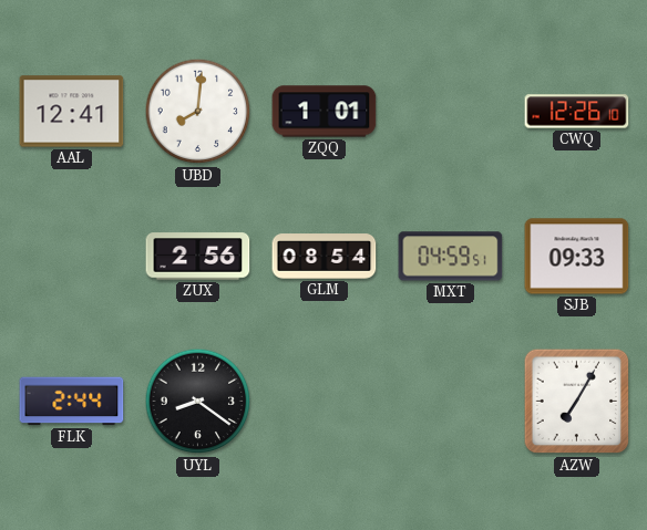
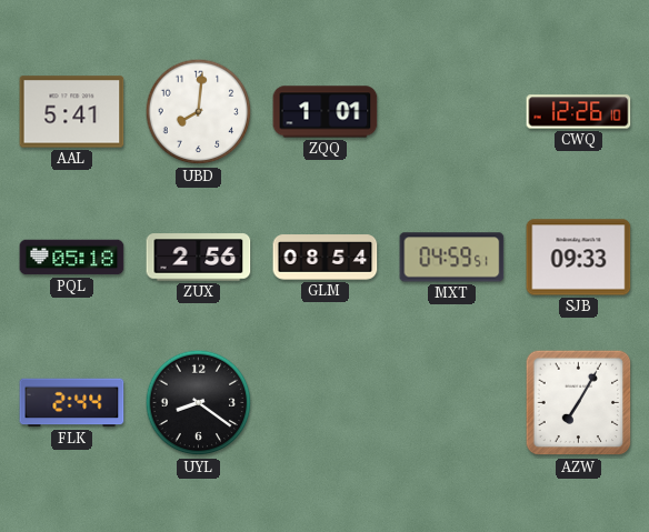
AAL: 12:41 -> 5:41 (72, 112)
PQL: none -> 05:18 (72, 258)
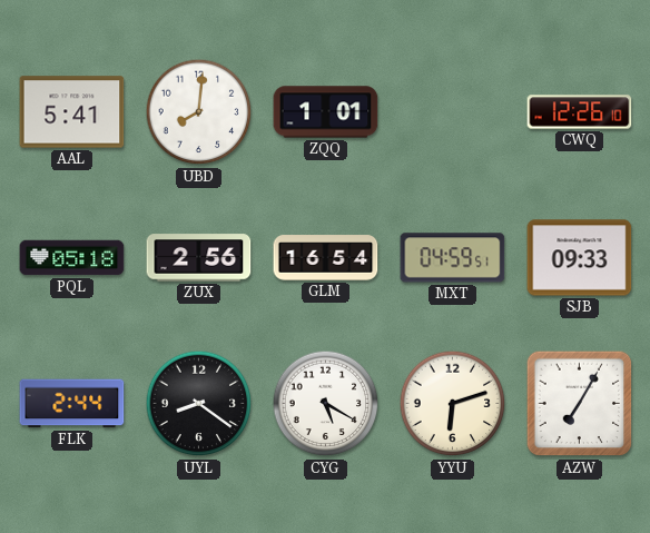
GLM: 08:54 -> 16:54 (326, 258)
CYG: none -> 5:20 (326, 404)
YYU: none -> 6:12 (453, 404)
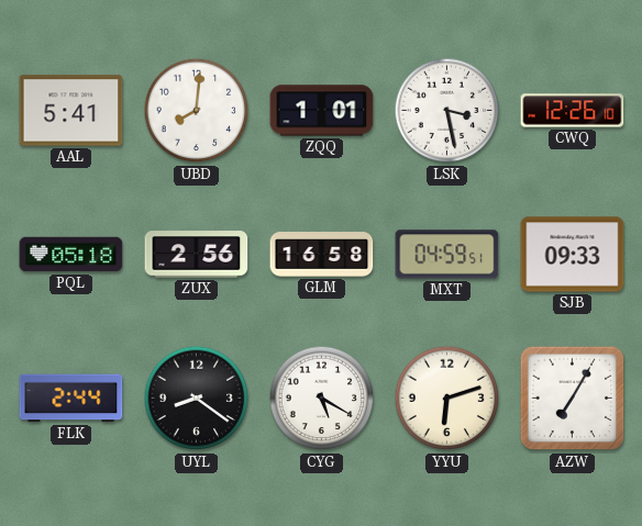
LSK: none -> 3:28 (447, 111)
GLM: 16:54 -> 16:58 (322, 255)
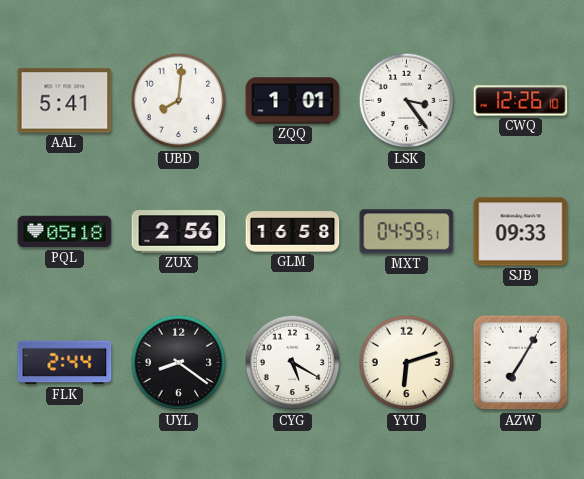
LSK: 3:28 -> 3:24 (407, 101)
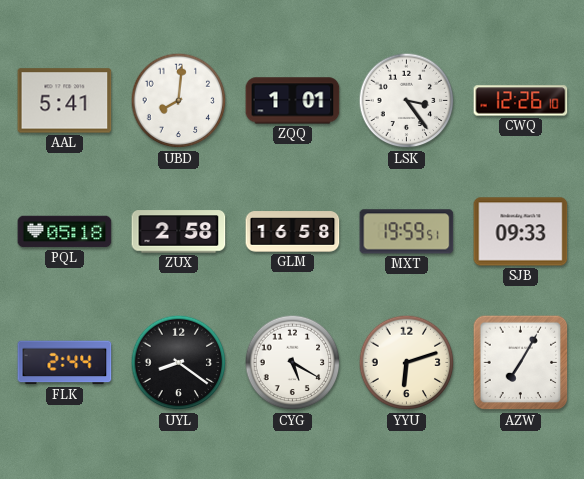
ZUX: 2:56 -> 2:58 (179, 232)
MXT: 04:59 -> 19:59 (407, 232)
